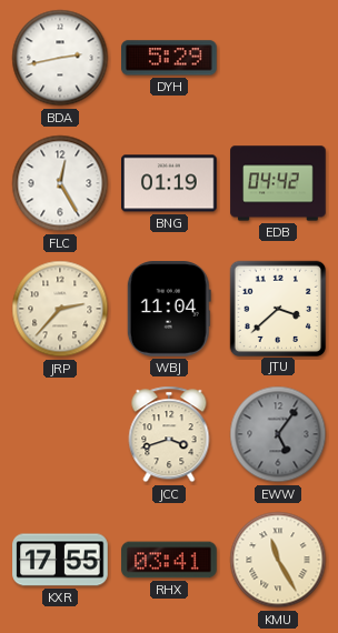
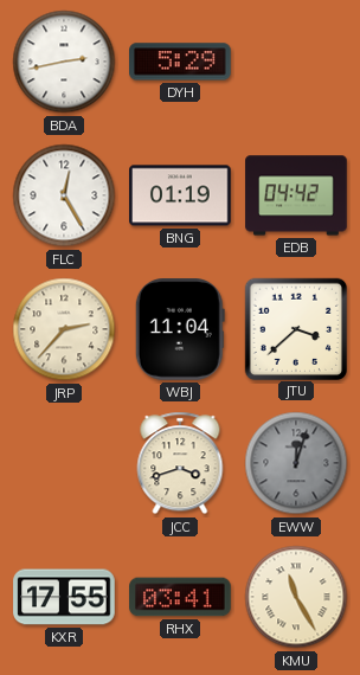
EWW: 5:06 -> 12:03 (296, 463)
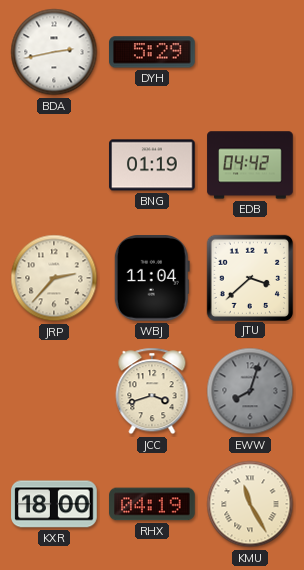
FLC: 12:25 -> none (64, 195)
EWW: 12:03 -> 8:03 (250, 391)
KXR: 17:55 -> 18:00 (54, 504)
RHX: 03:41 -> 04:19 (152, 504)
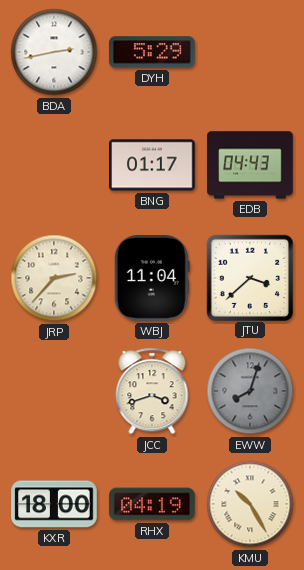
BNG: 01:19 -> 01:17 (152, 165)
EDB: 04:42 -> 04:43 (250, 165)
KMU: 11:25 -> 10:25 (250, 504)
